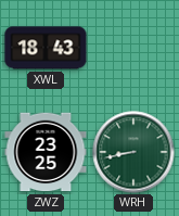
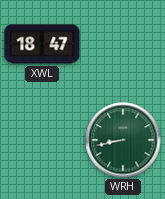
XWL: 18:43 -> 18:47 (42, 44)
ZWZ: 23:25 -> none (46, 152)
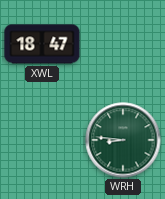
WRH: 8:43 -> 8:46 (123, 140)
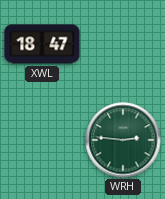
WRH: 8:46 -> 2:46 (123, 140)
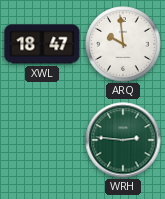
ARQ: none -> 9:59 (123, 44)
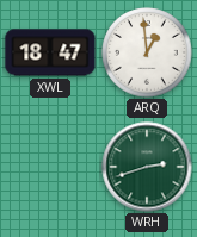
ARQ: 9:59 -> 12:59 (147, 52)
WRH: 2:46 -> 2:42 (147, 167)
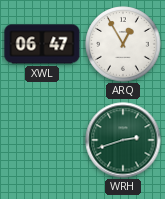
XWL: 18:47 -> 06:47 (42, 44)
ARQ: 12:59 -> 12:55 (123, 44)
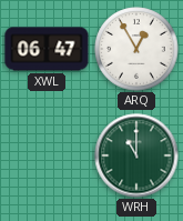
WRH: 2:42 -> 11:00 (136, 155)
